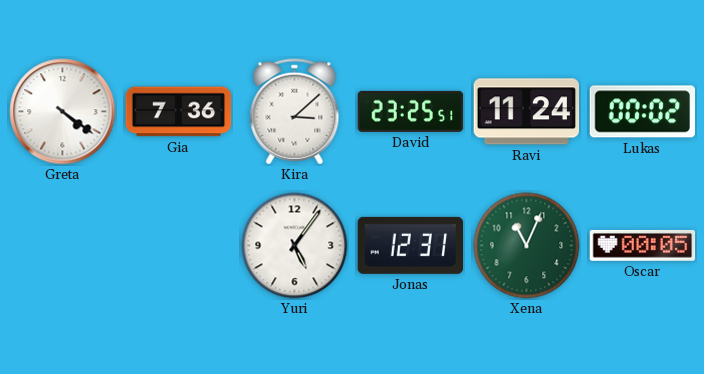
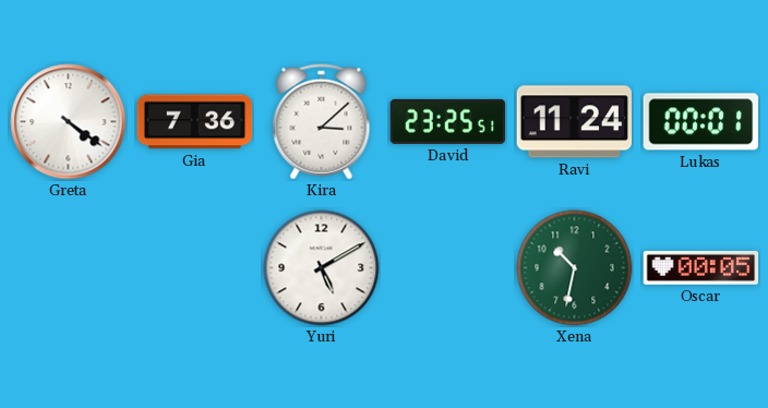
Lukas: 00:02 -> 00:01 (701, 122)
Yuri: 5:06 -> 5:10 (322, 268)
Jonas: 12:31 -> none (410, 245)
Xena: 11:04 -> 10:32 (575, 268)
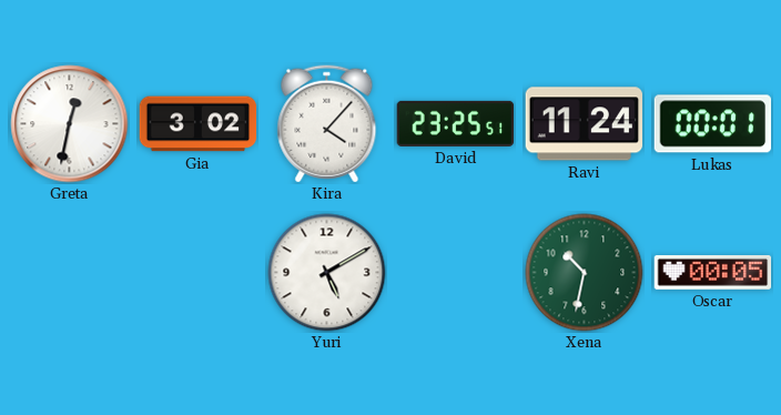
Greta: 4:21 -> 12:32 (70, 124)
Gia: 7:36 -> 3:02 (199, 124)
Kira: 3:08 -> 4:07 (327, 124)
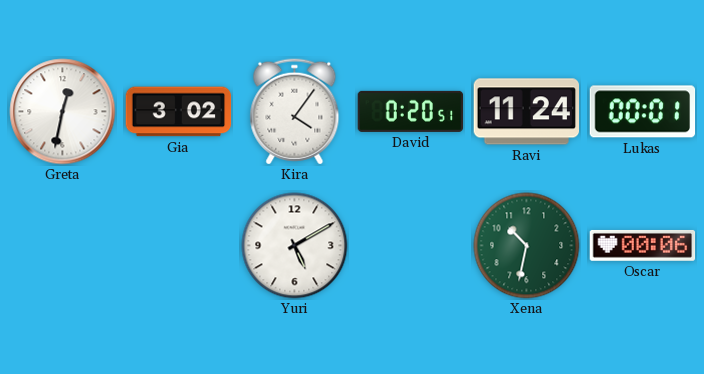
Kira: 4:07 -> 4:06 (295, 112)
David: 23:25 -> 0:20 (411, 111)
Oscar: 00:05 -> 00:06 (643, 245)
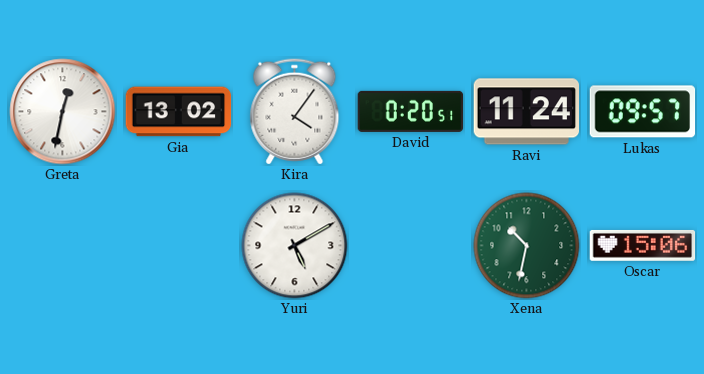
Gia: 3:02 -> 13:02 (179, 112)
Lukas: 00:01 -> 09:57 (643, 112)
Oscar: 00:06 -> 15:06 (643, 245)
